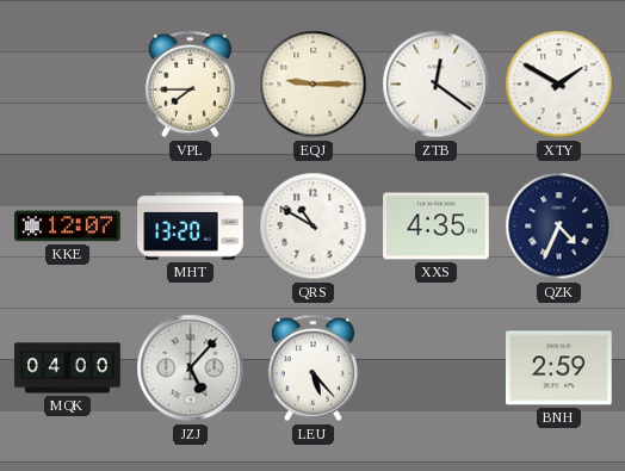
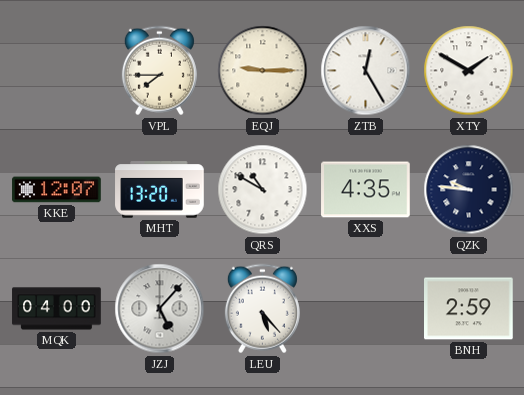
ZTB: 12:21 -> 12:25 (366, 71)
QZK: 4:34 -> 9:46 (469, 190)
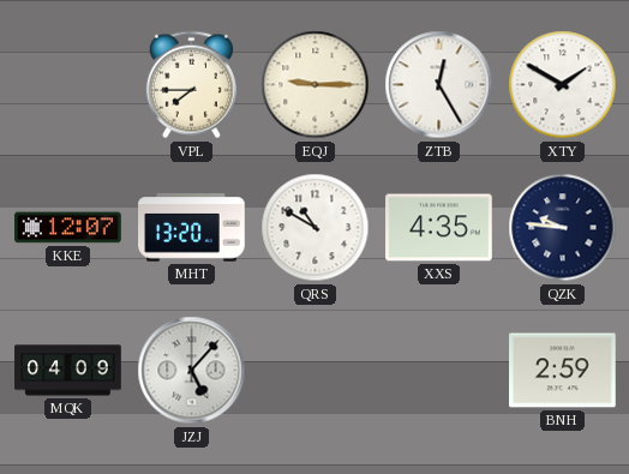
MQK: 04:00 -> 04:09 (68, 371)
LEU: 5:23 -> none (262, 309)
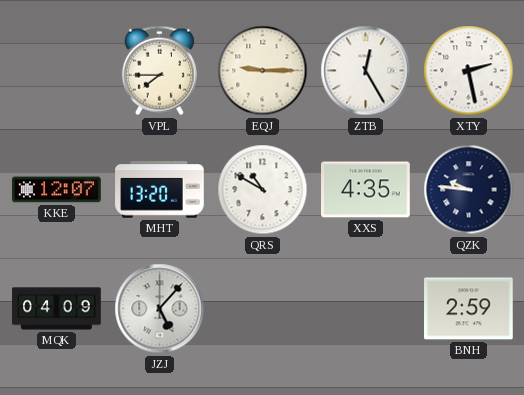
XTY: 1:50 -> 2:28 (469, 71)
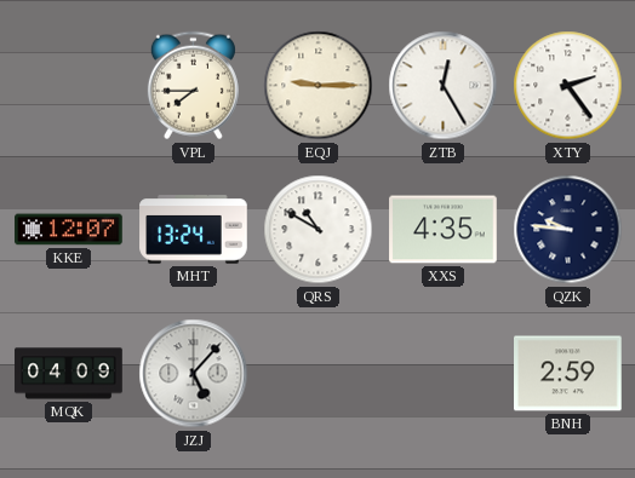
XTY: 2:28 -> 2:24 (568, 86)
MHT: 13:20 -> 13:24 (194, 230)
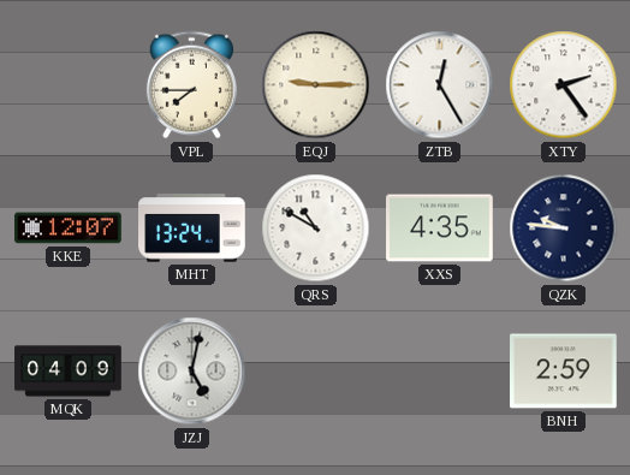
JZJ: 5:07 -> 5:02 (192, 372)
